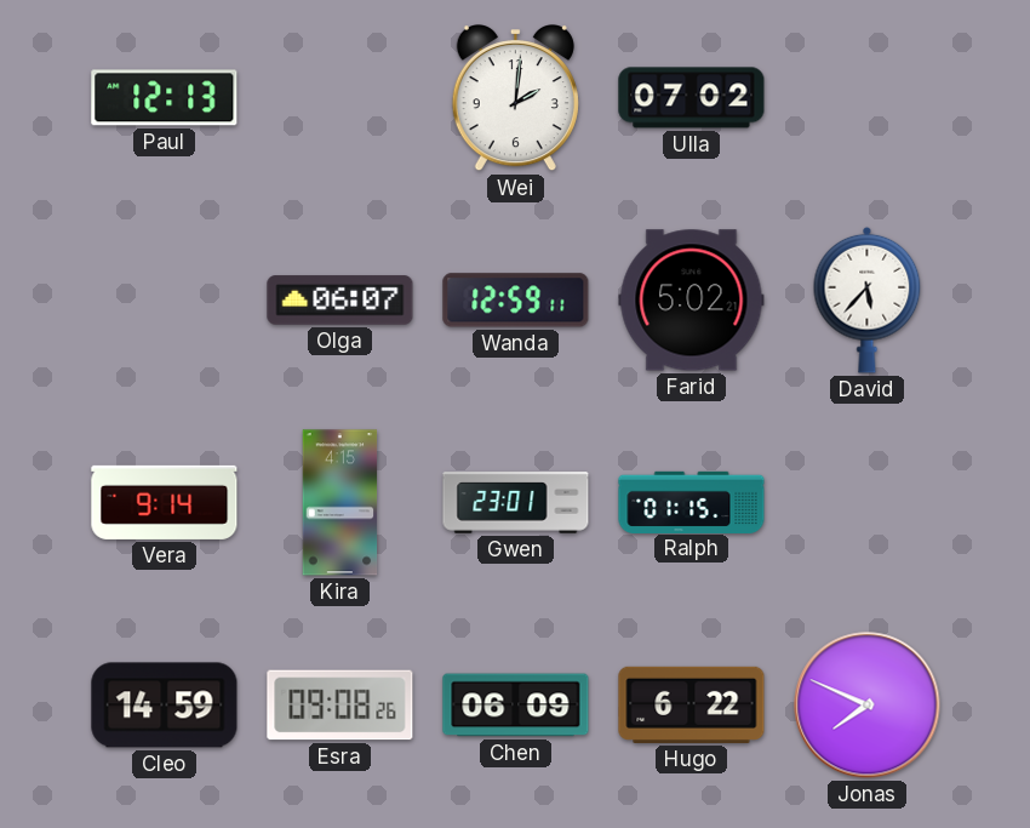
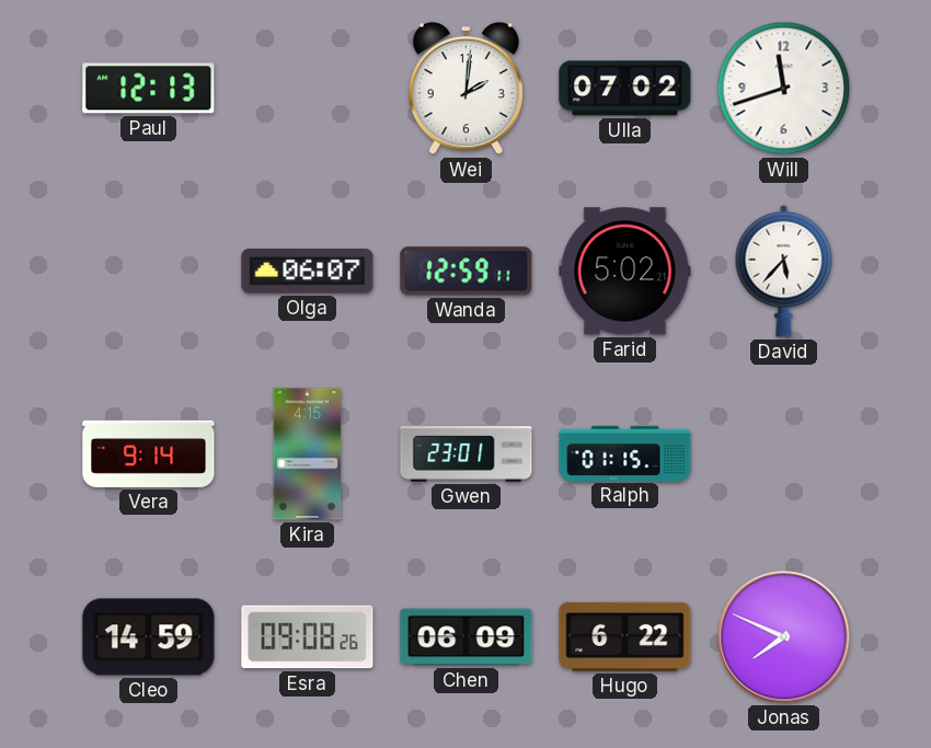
Will: none -> 11:42 (784, 89)
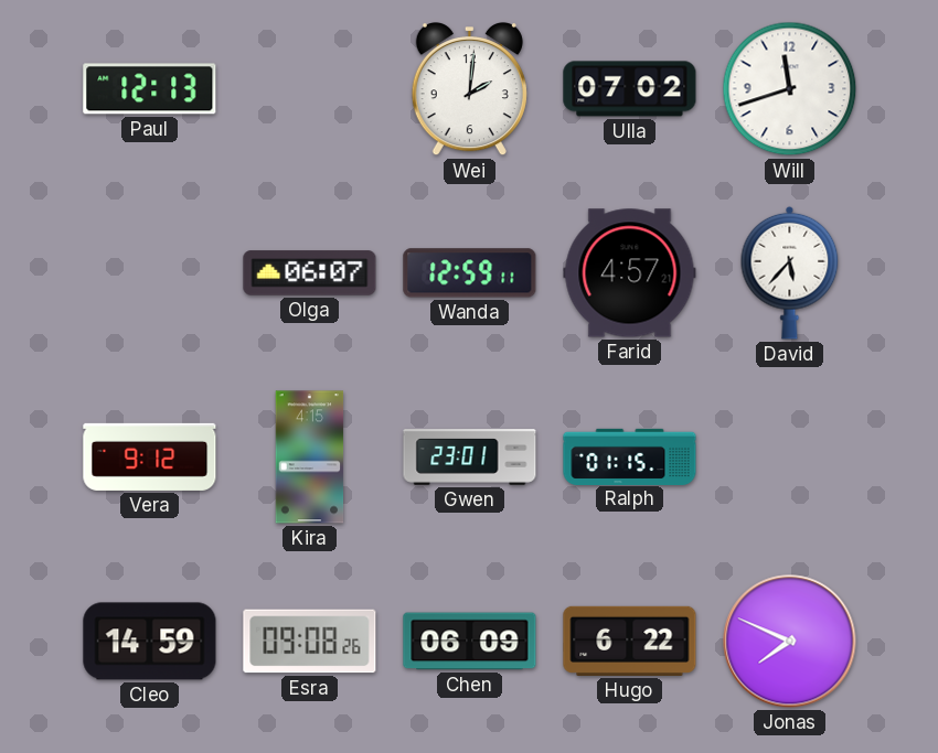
Farid: 5:02 -> 4:57 (630, 273)
Vera: 9:14 -> 9:12 (150, 456)
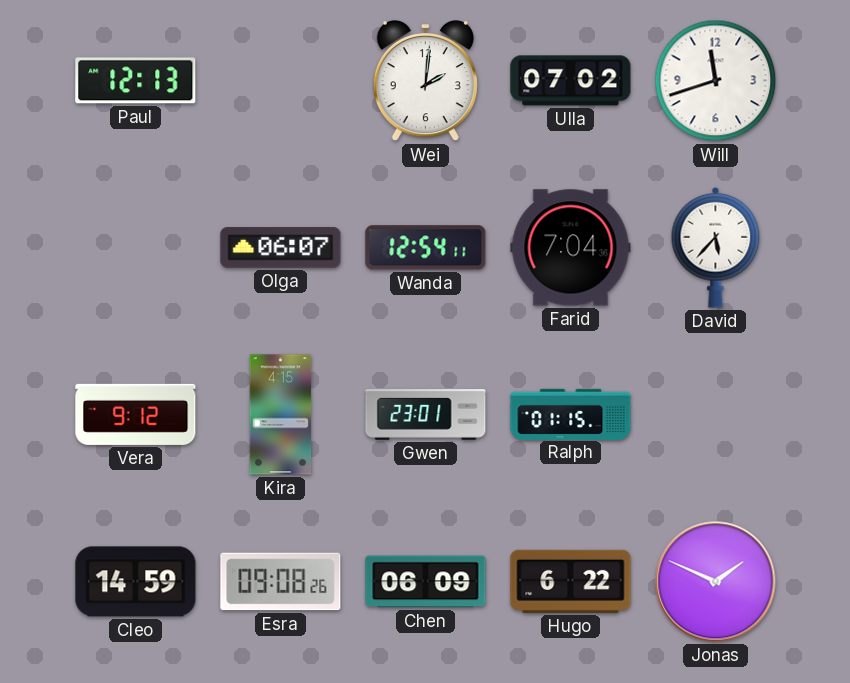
Wanda: 12:59 -> 12:54 (426, 248)
Farid: 4:57 -> 7:04 (571, 248)
Jonas: 7:49 -> 1:49 (716, 582)
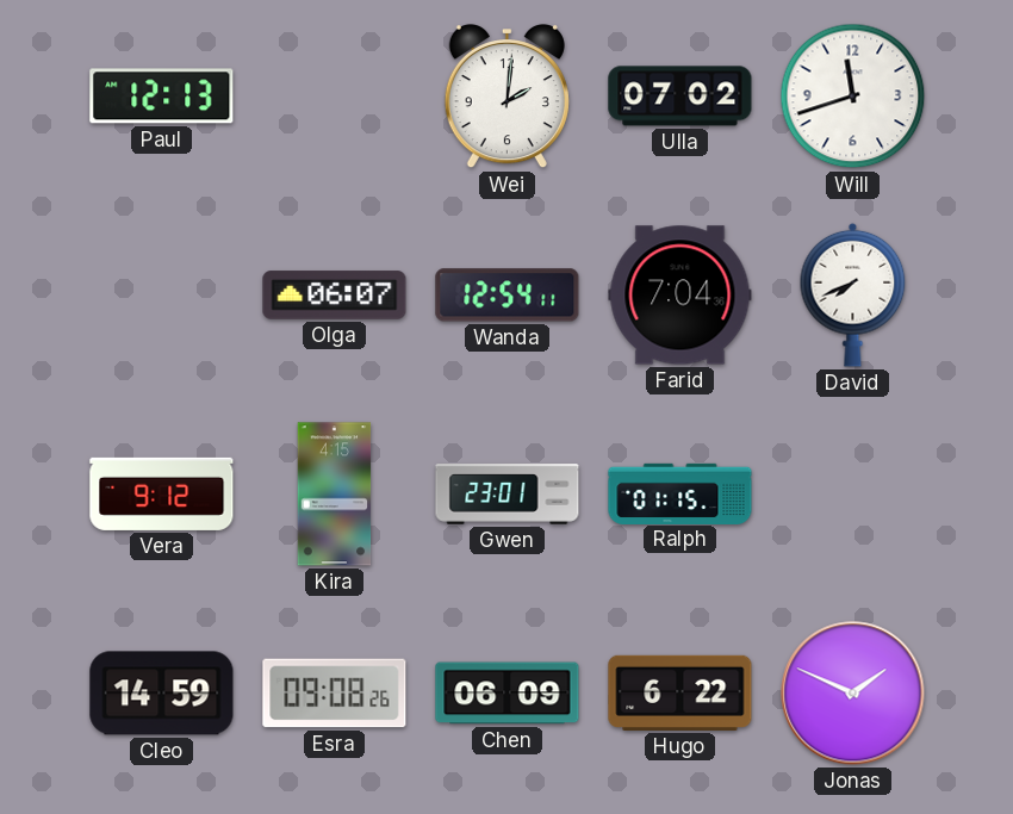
David: 5:37 -> 7:41 (853, 294)
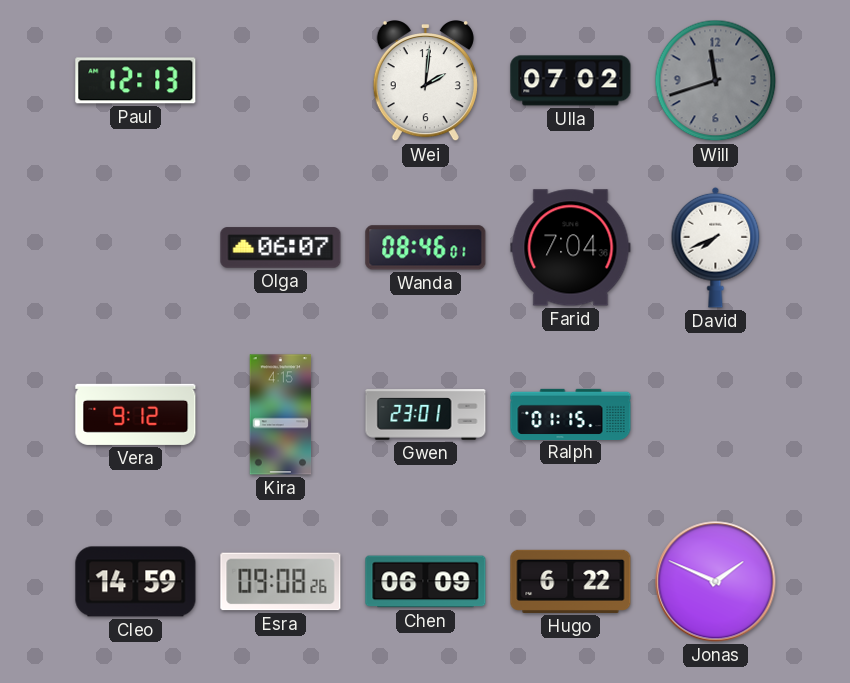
Will dial: white -> grey (716, 81)
Wanda: 12:54 -> 08:46 (426, 248)
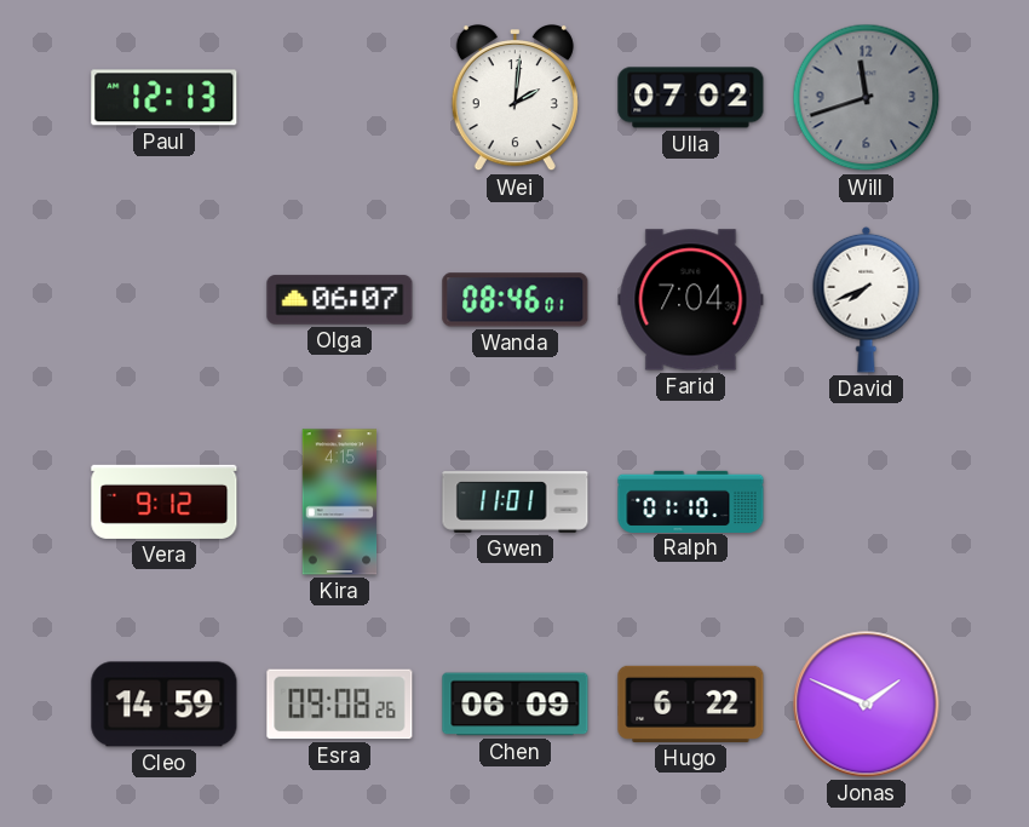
Gwen: 23:01 -> 11:01 (516, 502)
Ralph: 01:15 -> 01:10 (691, 501)
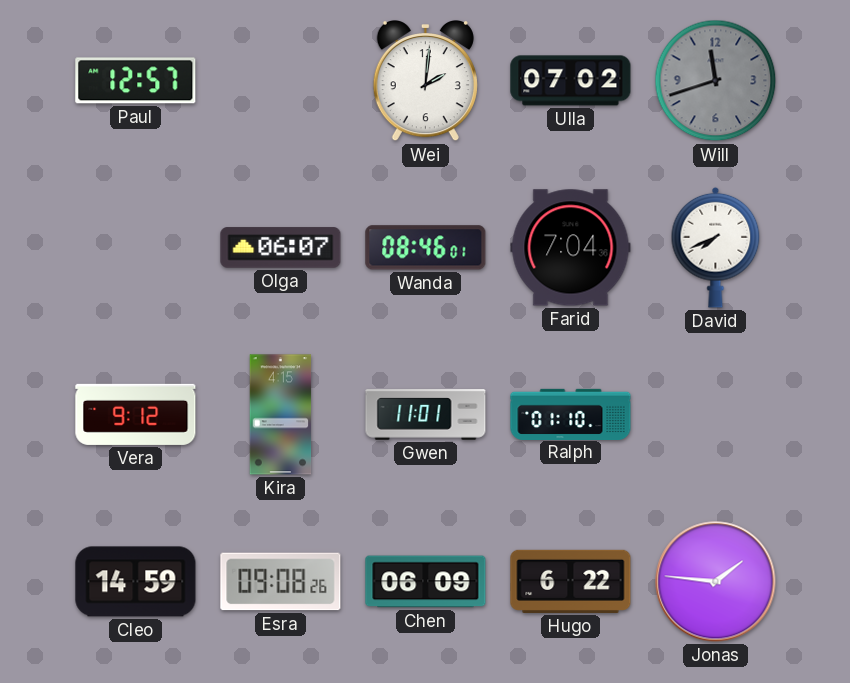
Paul: 12:13 -> 12:57 (136, 81)
Jonas: 1:49 -> 1:46 (716, 582)
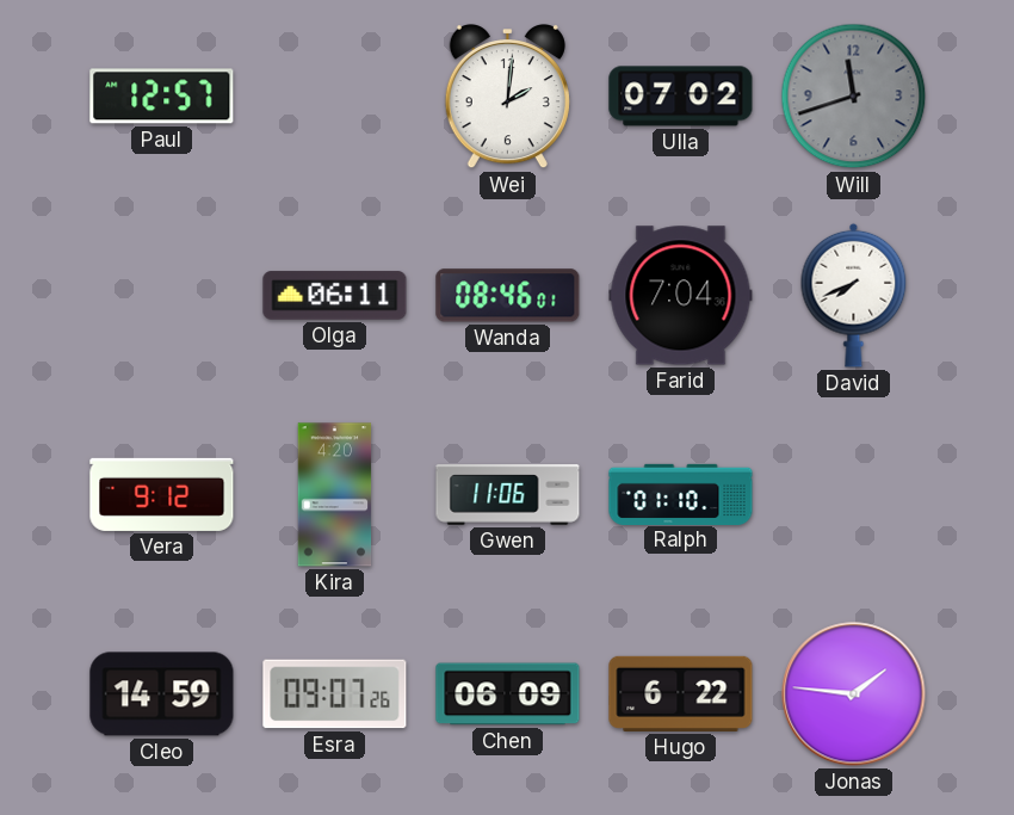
Olga: 06:07 -> 06:11 (335, 296)
Kira: 4:15 -> 4:20 (335, 495)
Gwen: 11:01 -> 11:06 (508, 495)
Esra: 09:08 -> 09:07 (335, 694)
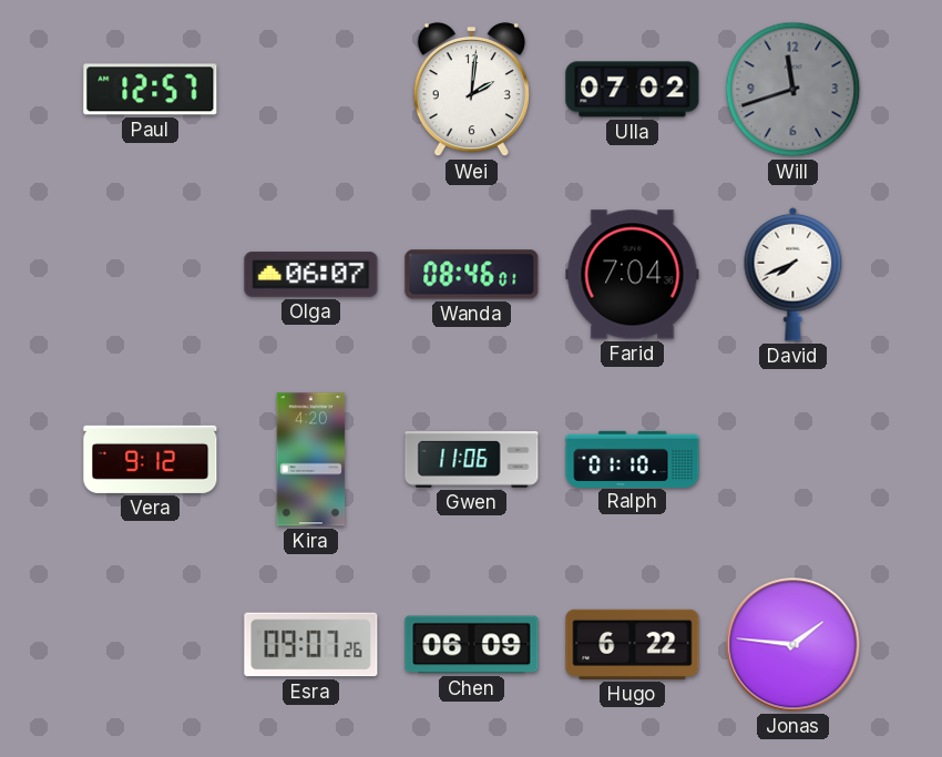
Olga: 06:11 -> 06:07 (311, 275)
Cleo: 14:59 -> none (162, 694)
